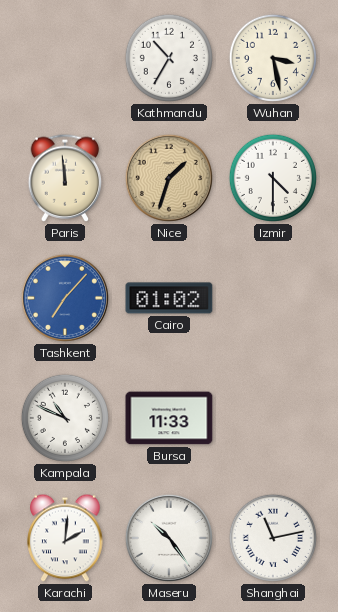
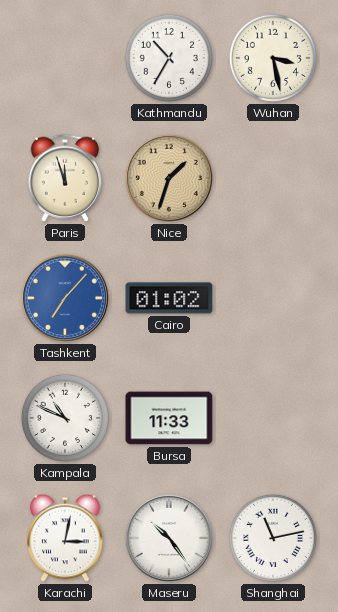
Paris: 11:59 -> 11:57 (65, 178)
Izmir: 4:30 -> none (273, 178)
Karachi: 2:01 -> 3:02 (65, 538)
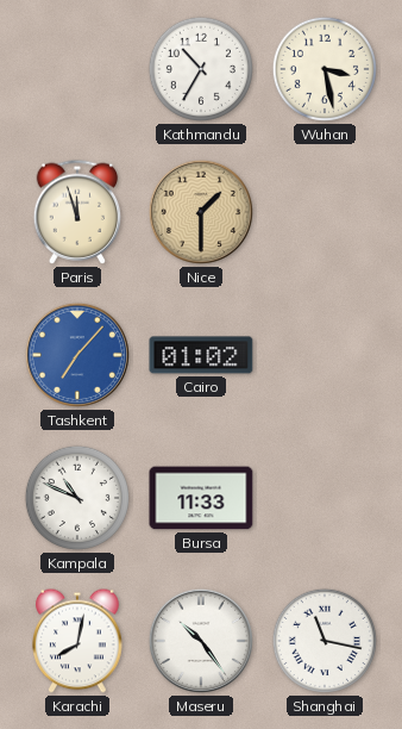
Nice: 1:33 -> 1:30 (201, 212)
Karachi: 3:02 -> 8:02 (77, 641)
Shanghai: 11:13 -> 11:17 (325, 641)
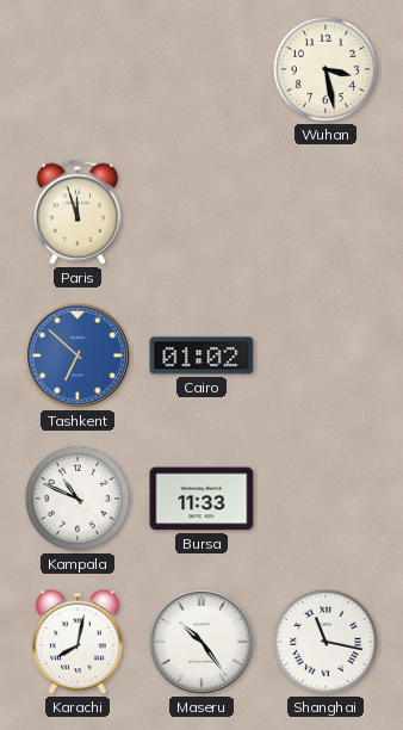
Kathmandu: 10:35 -> none (201, 69)
Nice: 1:30 -> none (201, 212)
Tashkent: 7:07 -> 6:52 (77, 355)
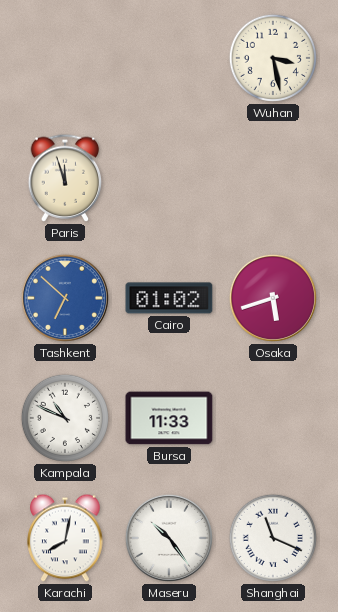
Osaka: none -> 5:42 (273, 298)
Shanghai: 11:17 -> 11:19 (273, 538)
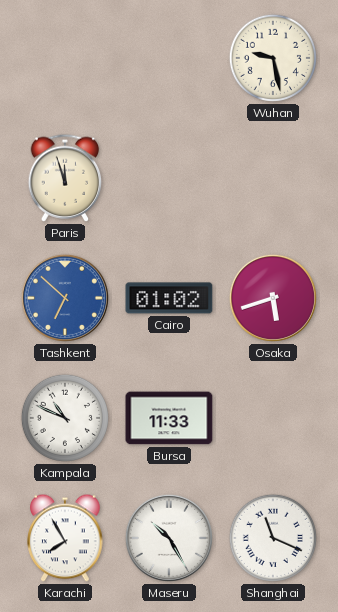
Wuhan: 3:28 -> 9:28 (273, 58)
Karachi: 8:02 -> 7:55 (65, 538)
Maseru: 10:24 -> 10:25 (169, 538)
